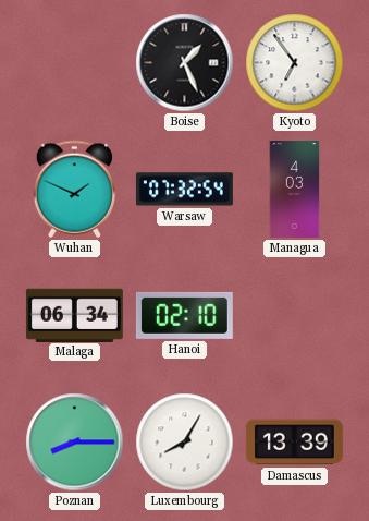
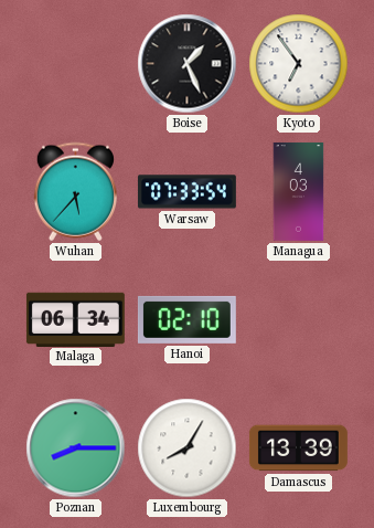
Wuhan: 1:49 -> 5:37 (75, 192)
Warsaw: 07:32 -> 07:33 (186, 192)
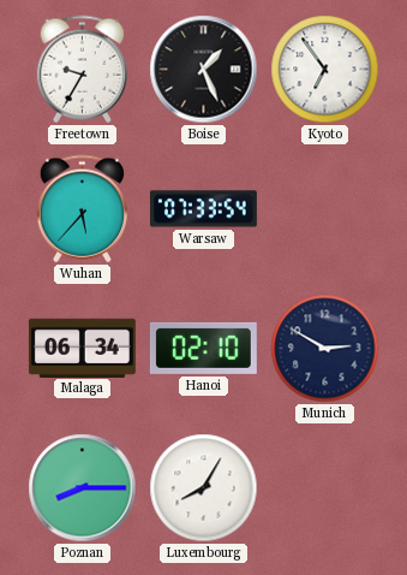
Freetown: none -> 9:35 (82, 70)
Managua: 4:03 -> none (299, 191)
Munich: none -> 2:50 (325, 349)
Damascus: 13:39 -> none (298, 448)
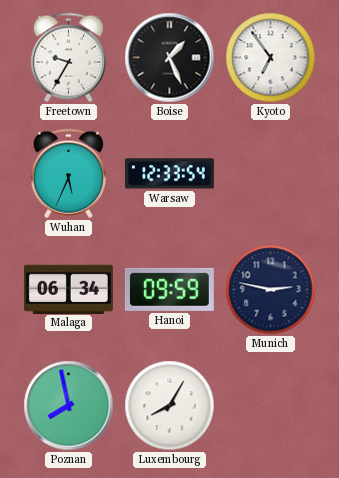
Wuhan: 5:37 -> 5:34 (68, 174)
Warsaw: 07:33 -> 12:33 (169, 174)
Hanoi: 02:10 -> 09:59 (169, 289)
Munich: 2:50 -> 2:47 (271, 290)
Poznan: 8:15 -> 7:58 (69, 406)
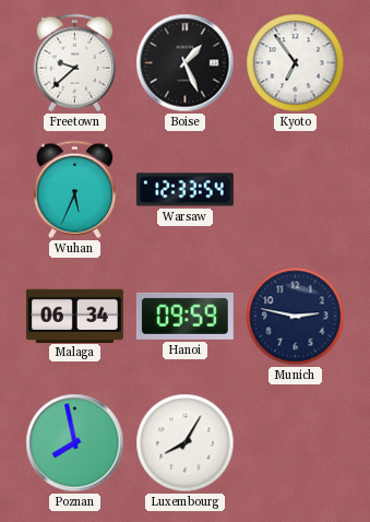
Freetown: 9:35 -> 9:38 (74, 63)
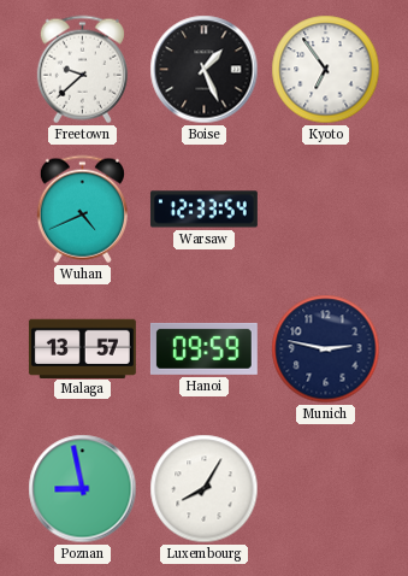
Wuhan: 5:34 -> 4:41 (82, 210)
Malaga: 06:34 -> 13:57 (82, 348)
Poznan: 7:58 -> 8:58 (83, 489)
